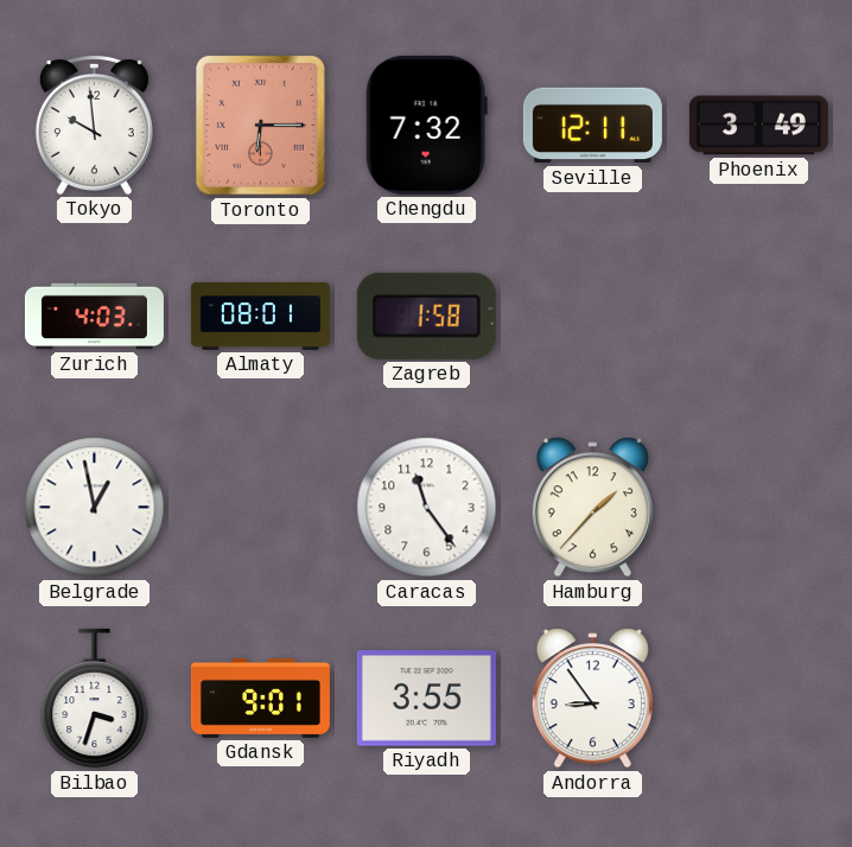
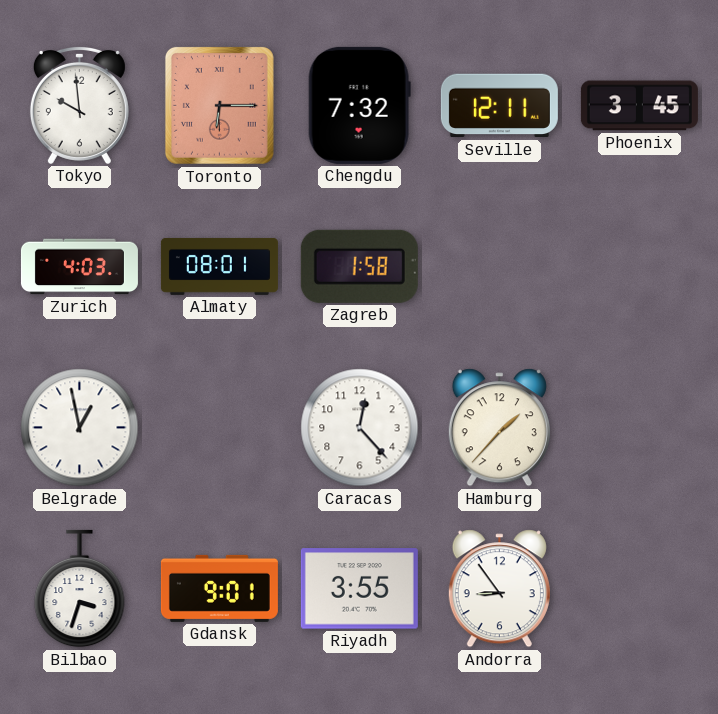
Phoenix: 3:49 -> 3:45 (639, 106)
Caracas: 11:24 -> 12:23 (360, 428)
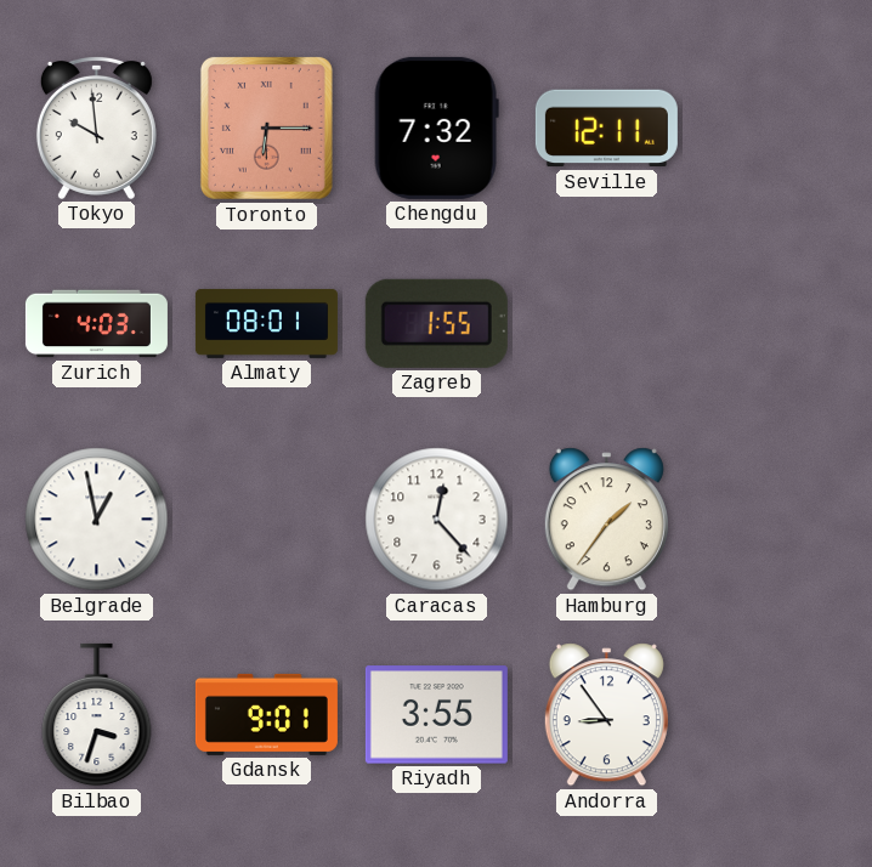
Phoenix: 3:45 -> none (639, 106)
Zagreb: 1:58 -> 1:55 (436, 323)
Hamburg: 1:37 -> 1:36 (606, 520)
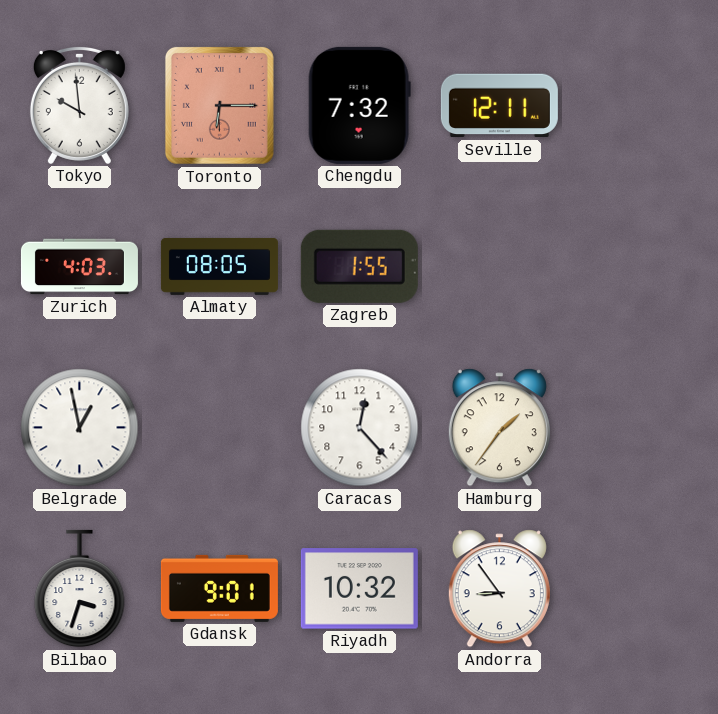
Almaty: 08:01 -> 08:05 (219, 266)
Riyadh: 3:55 -> 10:32 (359, 589)
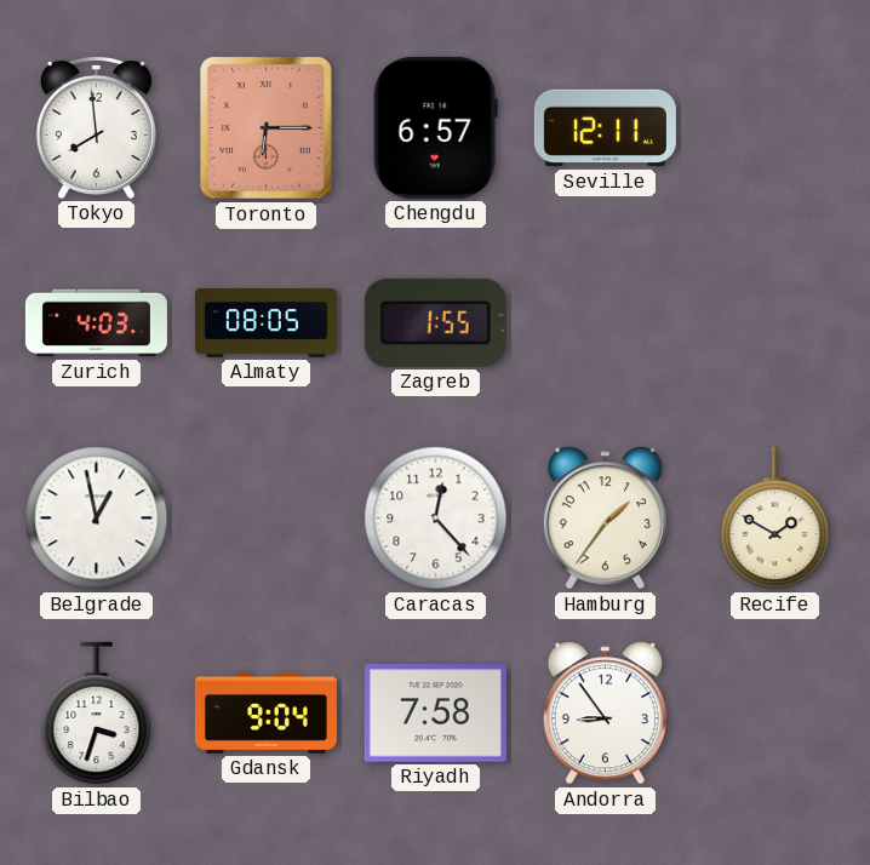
Tokyo: 9:59 -> 7:59 (96, 127)
Chengdu: 7:32 -> 6:57 (435, 127)
Recife: none -> 1:50 (775, 519)
Gdansk: 9:01 -> 9:04 (265, 712)
Riyadh: 10:32 -> 7:58 (435, 714)
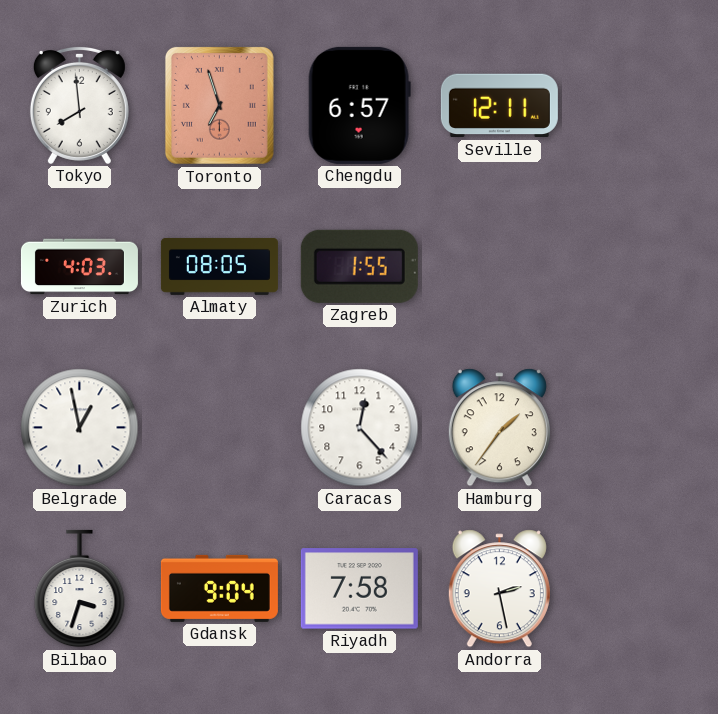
Toronto: 6:15 -> 6:57 (219, 105)
Recife: 1:50 -> none (775, 519)
Andorra: 8:54 -> 2:28 (499, 589)
